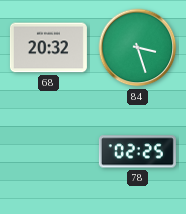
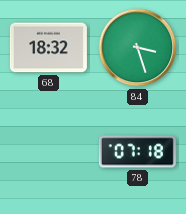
68: 20:32 -> 18:32 (48, 48)
78: 02:25 -> 07:18 (137, 152)
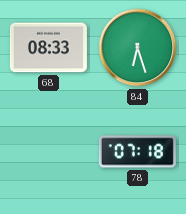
68: 18:32 -> 08:33 (48, 48)
84: 3:27 -> 6:27 (138, 48)
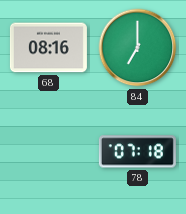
68: 08:33 -> 08:16 (48, 48)
84: 6:27 -> 7:00 (138, 48)
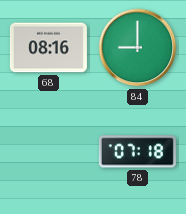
84: 7:00 -> 9:00 (138, 48)
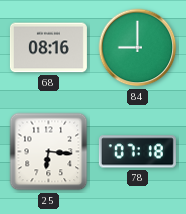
25: none -> 6:16 (49, 152)
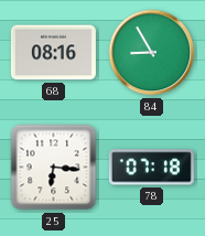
84: 9:00 -> 8:55 (152, 53)
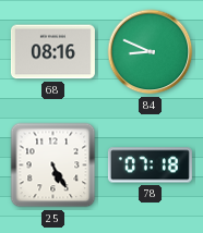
84: 8:55 -> 8:49 (151, 52)
25: 6:16 -> 5:25 (53, 165)
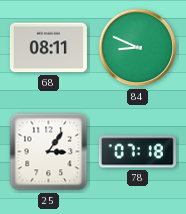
68: 08:16 -> 08:11 (48, 48)
25: 5:25 -> 3:06 (49, 152)
